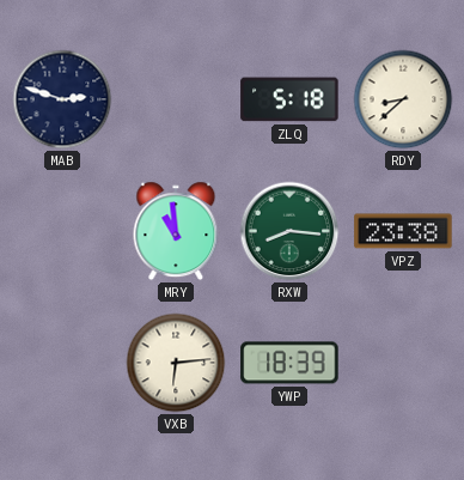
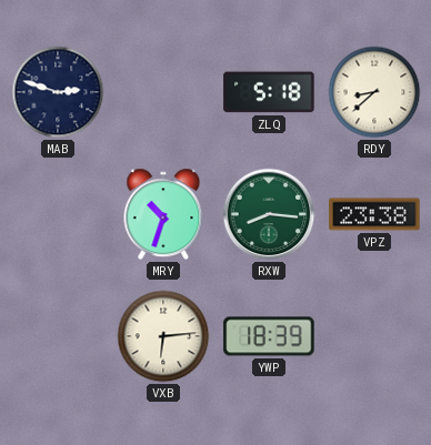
MRY: 10:59 -> 10:33 (163, 214)
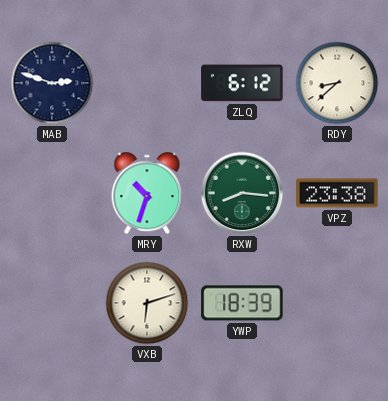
ZLQ: 5:18 -> 6:12 (242, 83)
VXB: 6:14 -> 6:12 (147, 303)
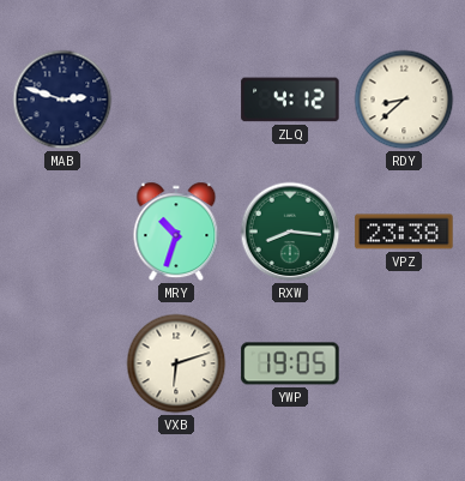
ZLQ: 6:12 -> 4:12 (290, 100)
YWP: 18:39 -> 19:05 (290, 363)
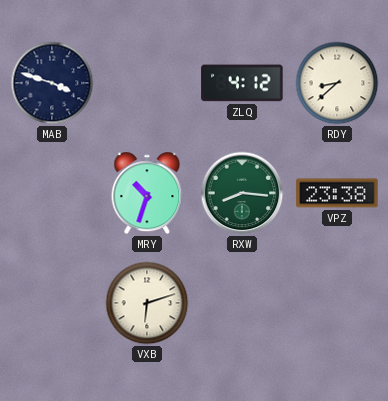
MAB: 2:48 -> 3:48 (52, 83)
YWP: 19:05 -> none (290, 363)
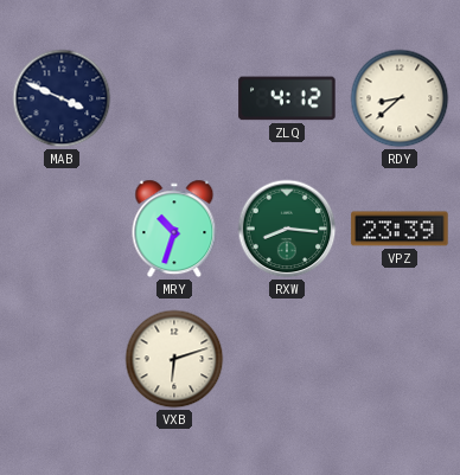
MAB: 3:48 -> 3:49 (62, 98)
VPZ: 23:38 -> 23:39 (400, 229)
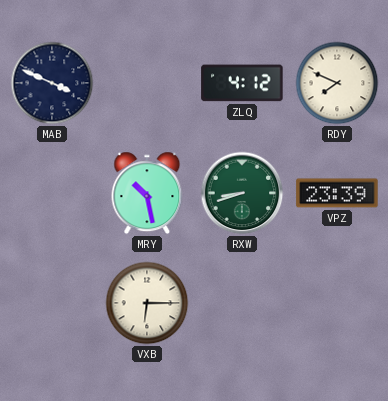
RDY: 8:38 -> 7:49 (337, 83)
MRY: 10:33 -> 10:28 (147, 193)
RXW: 8:16 -> 8:42 (242, 193)
VXB: 6:12 -> 6:15 (147, 303)
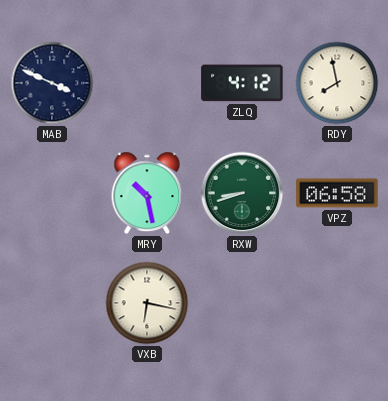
RDY: 7:49 -> 7:58 (337, 83)
VPZ: 23:39 -> 06:58 (337, 193)
VXB: 6:15 -> 6:17 (147, 303)
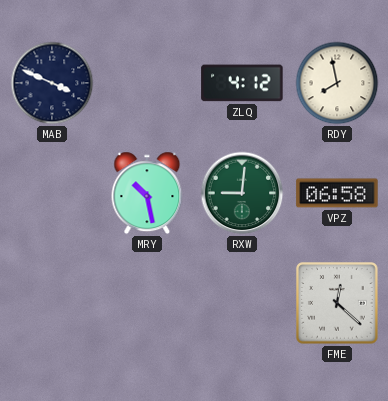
RXW: 8:42 -> 9:01 (242, 193)
VXB: 6:17 -> none (147, 303)
FME: none -> 12:22 (338, 304)
